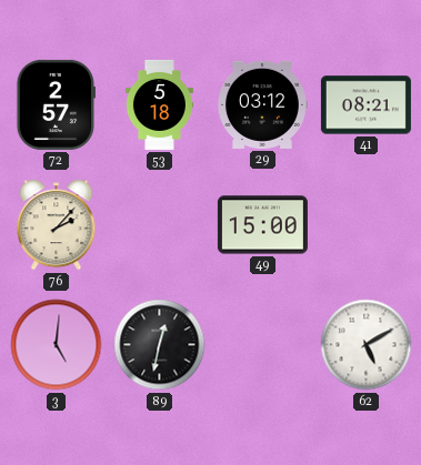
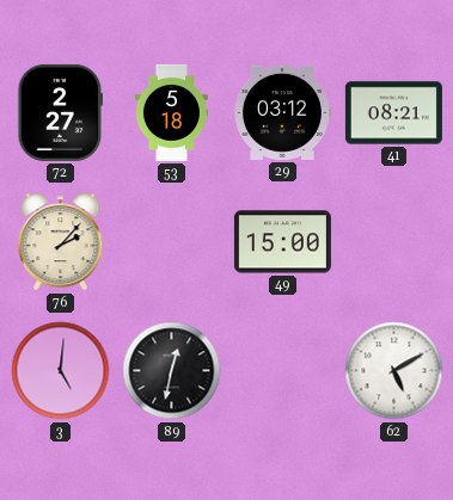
72: 2:57 -> 2:27 (60, 112)
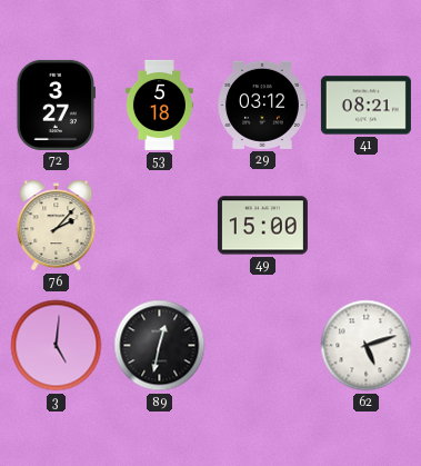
72: 2:27 -> 3:27 (56, 105)
62: 5:10 -> 5:12 (367, 346)
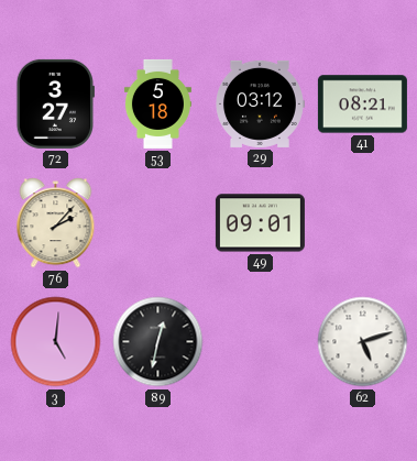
49: 15:00 -> 09:01 (260, 223)
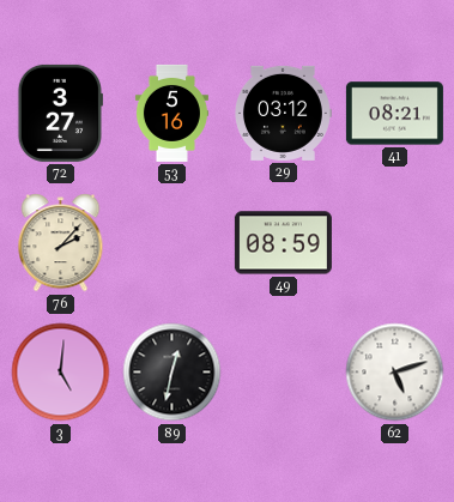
53: 5:18 -> 5:16 (171, 113)
49: 09:01 -> 08:59 (283, 243)
